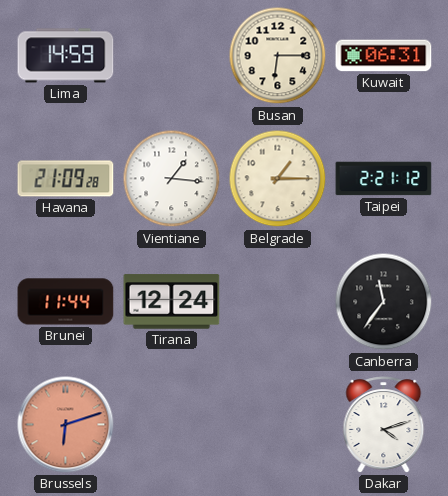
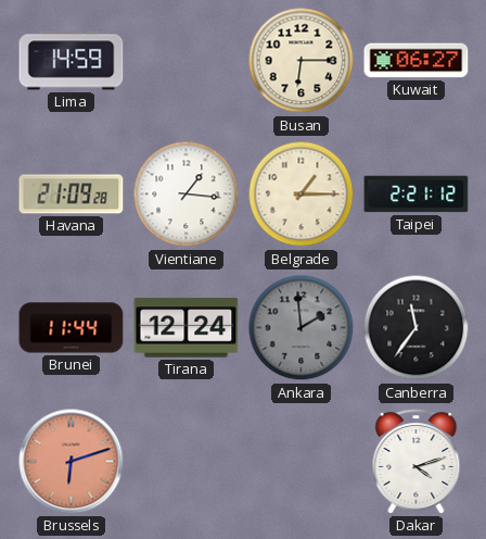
Kuwait: 06:31 -> 06:27 (417, 61)
Ankara: none -> 1:59 (302, 328)
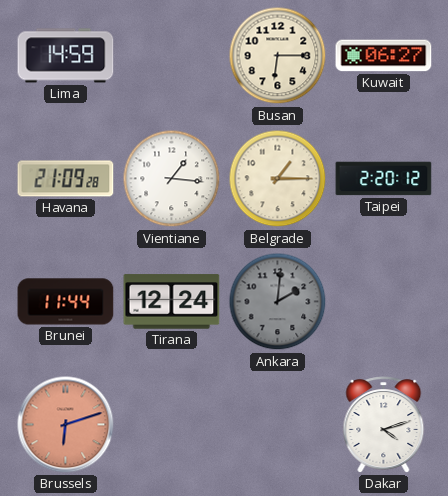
Taipei: 2:21 -> 2:20 (384, 179)
Ankara: 1:59 -> 2:01 (278, 302)
Canberra: 11:36 -> none (417, 328)
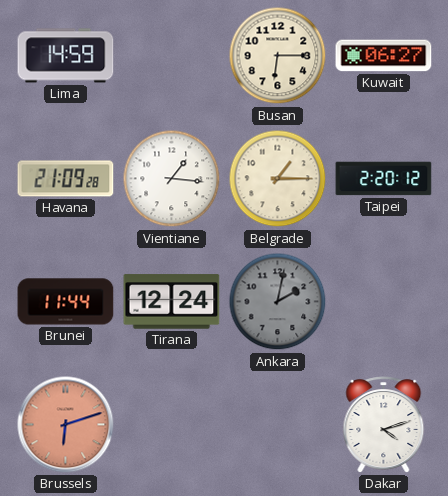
Ankara: 2:01 -> 2:02 (278, 302)
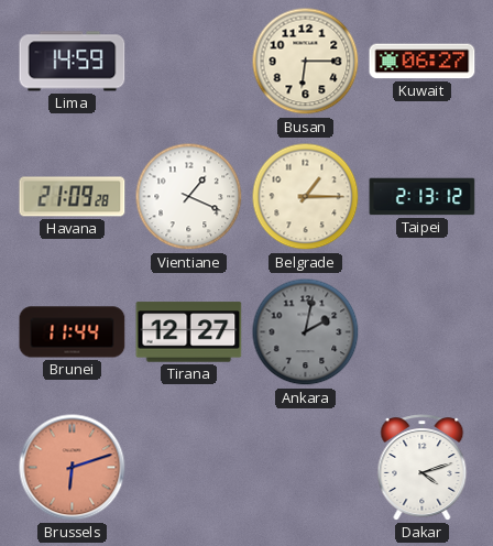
Vientiane: 1:16 -> 1:19 (189, 197)
Taipei: 2:20 -> 2:13 (423, 197)
Tirana: 12:24 -> 12:27 (189, 332)
